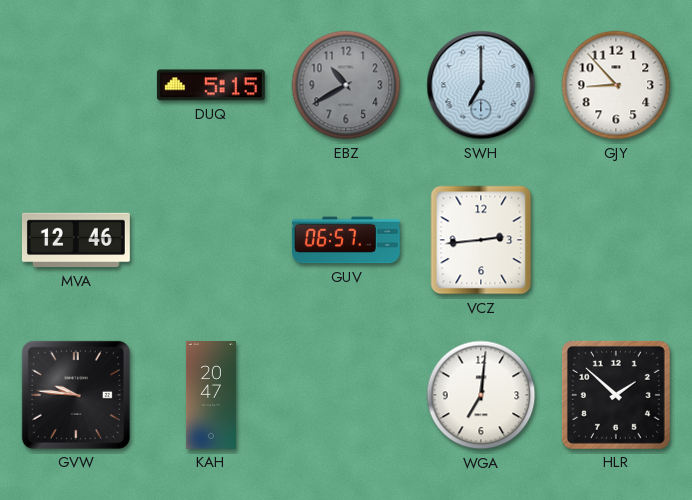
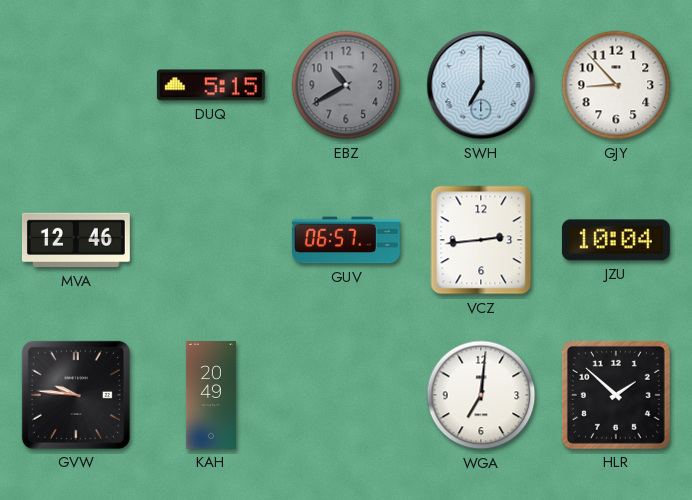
JZU: none -> 10:04 (616, 240)
KAH: 20:47 -> 20:49 (211, 396)
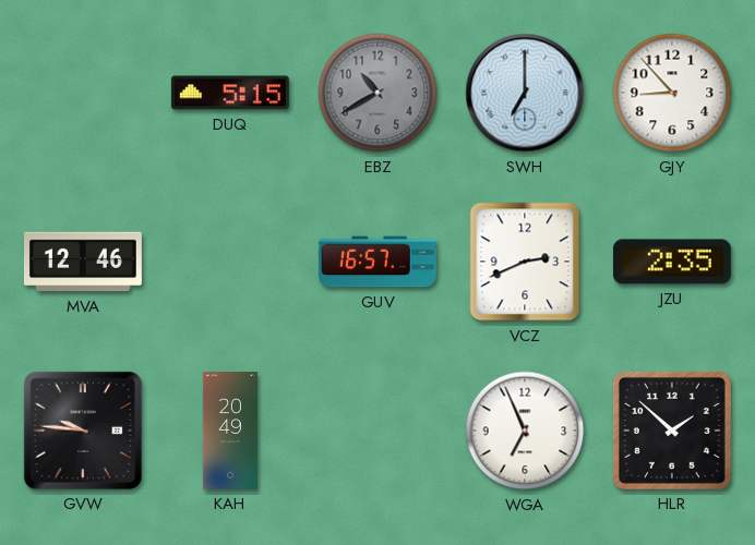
GUV: 06:57 -> 16:57 (377, 262)
VCZ: 2:44 -> 2:41 (525, 262)
JZU: 10:04 -> 2:35 (672, 262)
WGA: 7:01 -> 6:56 (525, 431)
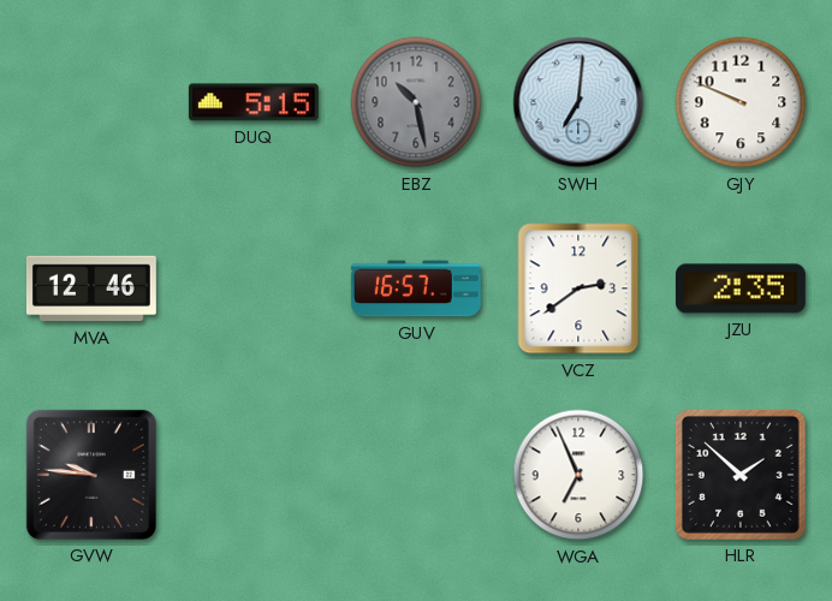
EBZ: 10:40 -> 10:28 (416, 102)
SWH: 7:00 -> 7:01 (578, 102)
GJY: 8:53 -> 9:49 (741, 102)
VCZ: 2:41 -> 2:39 (578, 288)
KAH: 20:49 -> none (230, 432)
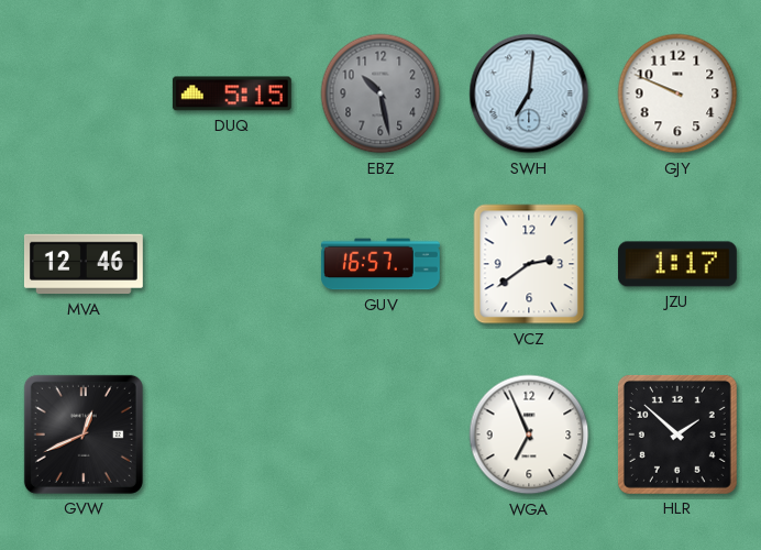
JZU: 2:35 -> 1:17 (677, 264)
GVW: 9:46 -> 12:41 (84, 435)
